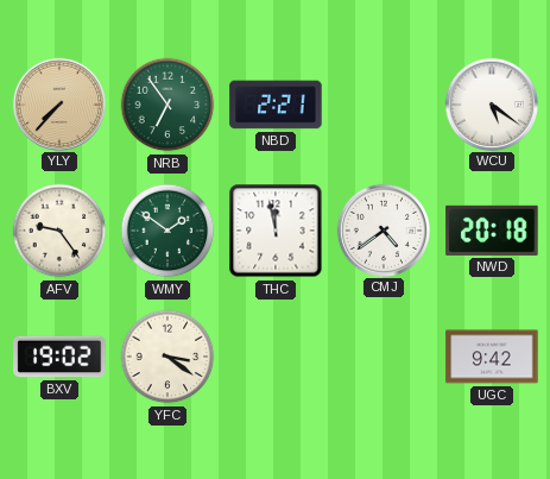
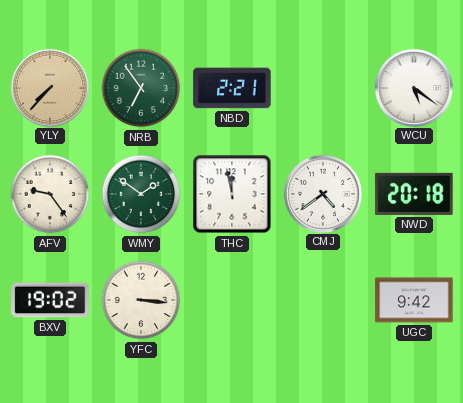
YFC: 3:21 -> 3:16 (141, 300)
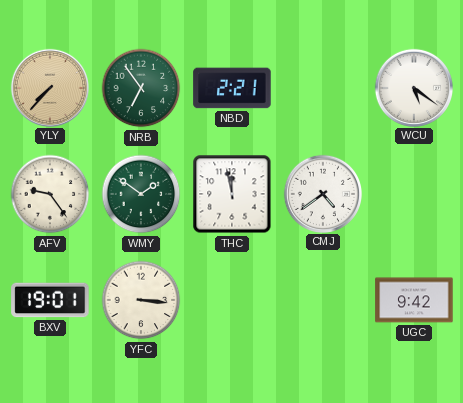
NWD: 20:18 -> none (414, 194)
BXV: 19:02 -> 19:01 (50, 300)
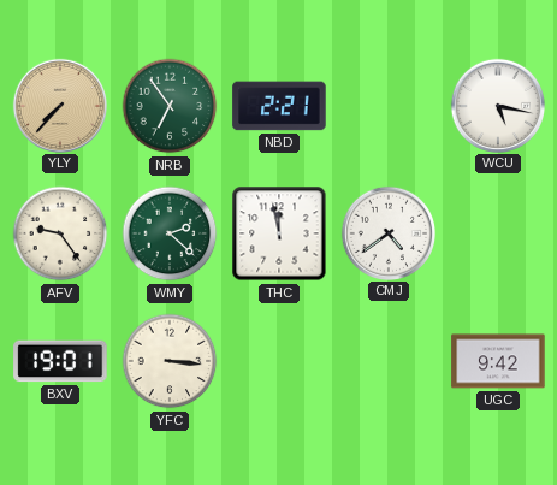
WCU: 5:21 -> 5:17 (497, 105)
WMY: 1:51 -> 2:22 (170, 233)
